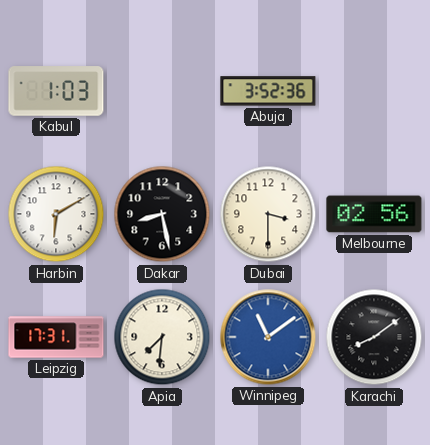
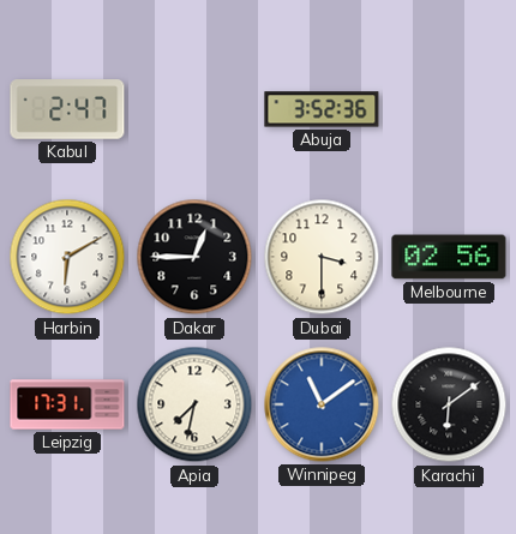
Kabul: 1:03 -> 2:47 (67, 109)
Dakar: 8:28 -> 12:45 (194, 257)
Apia: 7:31 -> 7:32 (194, 404)
Karachi: 8:09 -> 6:09 (449, 404)
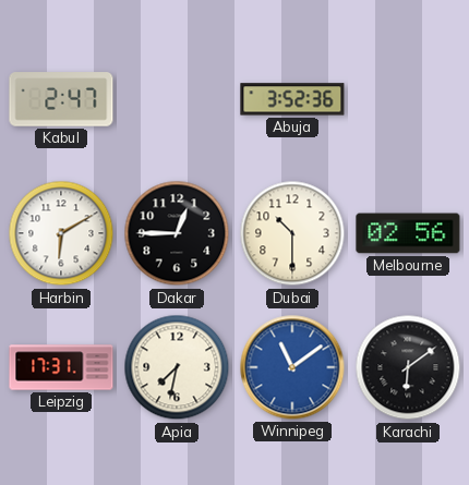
Dubai: 3:30 -> 10:30 (292, 233)
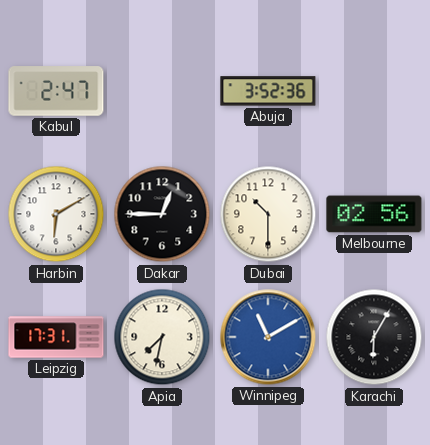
Winnipeg: 11:09 -> 11:10 (268, 337)
Karachi: 6:09 -> 6:05 (374, 337)
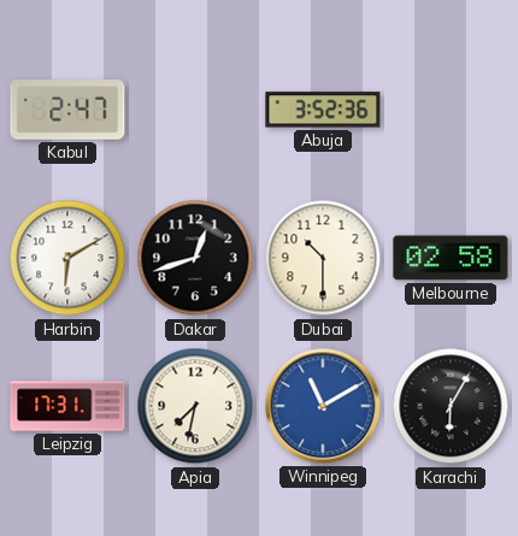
Dakar: 12:45 -> 12:42 (195, 258)
Melbourne: 02:56 -> 02:58 (451, 258)
